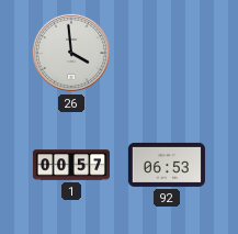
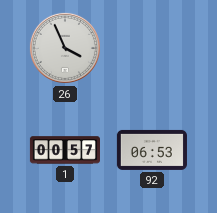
26: 3:59 -> 3:56 (65, 48)
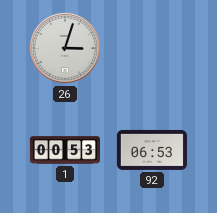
26: 3:56 -> 3:03 (65, 48)
1: 00:57 -> 00:53 (64, 150)
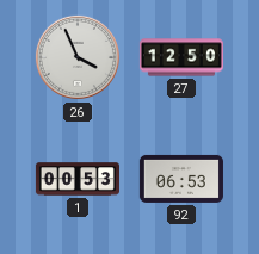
26: 3:03 -> 3:56 (78, 57)
27: none -> 12:50 (181, 57)
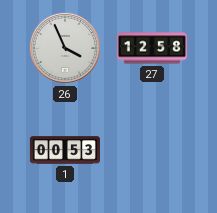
27: 12:50 -> 12:58 (152, 48)
92: 06:53 -> none (181, 179)
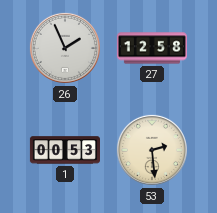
26: 3:56 -> 1:56 (65, 48)
53: none -> 2:29 (152, 150)
